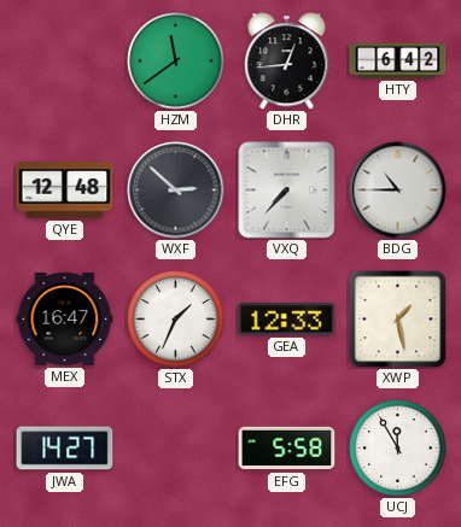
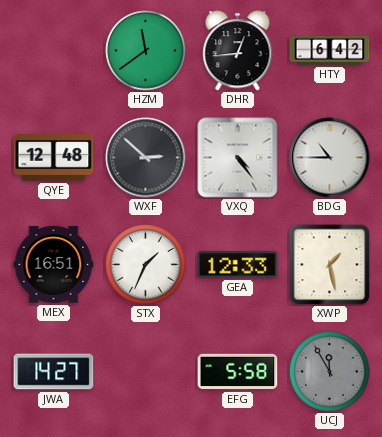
VXQ: 7:37 -> 4:24 (238, 158)
MEX: 16:47 -> 16:51 (54, 264)
UCJ dial: white -> grey (330, 372)
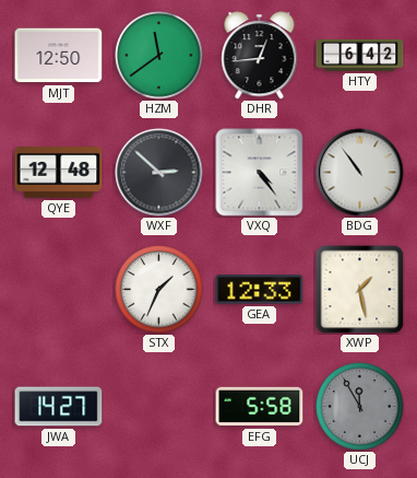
MJT: none -> 12:50 (59, 56)
BDG: 10:45 -> 10:54 (360, 173)
MEX: 16:51 -> none (54, 264)
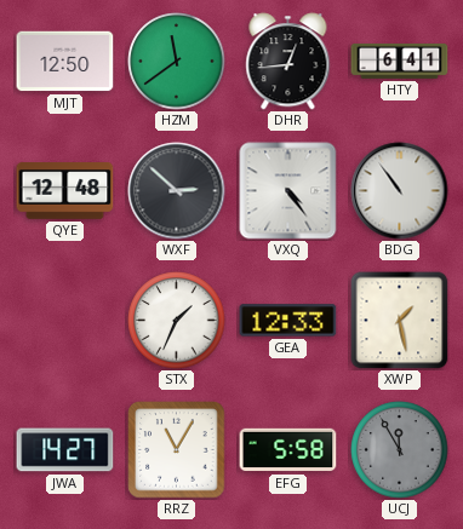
HTY: 6:42 -> 6:41 (400, 61)
RRZ: none -> 11:05 (177, 450)
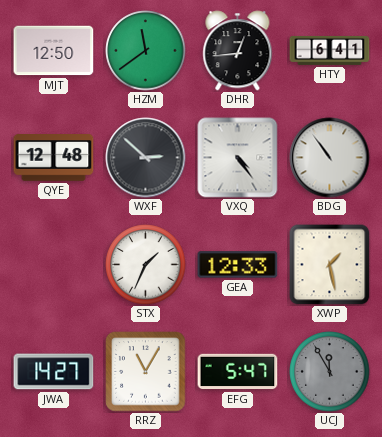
EFG: 5:58 -> 5:47 (238, 372)
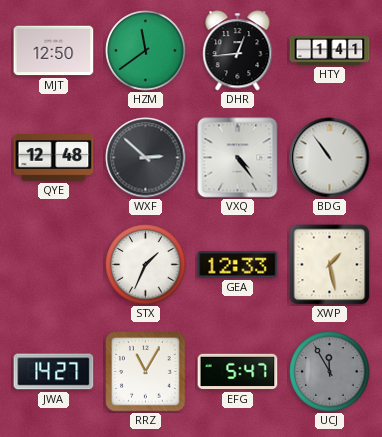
HTY: 6:41 -> 1:41 (330, 50)
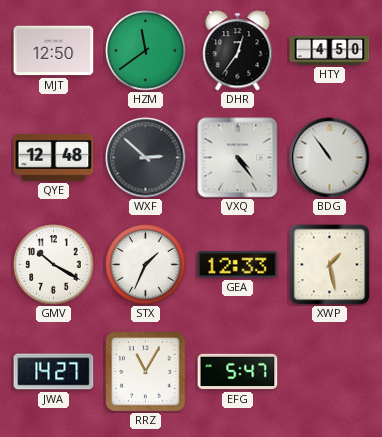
DHR: 12:44 -> 12:36 (238, 51)
HTY: 1:41 -> 4:50 (330, 50)
GMV: none -> 10:20 (54, 265)
UCJ: 11:55 -> none (330, 372)
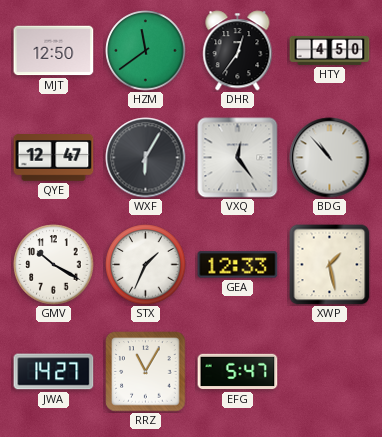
QYE: 12:48 -> 12:47 (54, 158)
WXF: 2:52 -> 6:05 (146, 158)
VXQ: 4:24 -> 12:24 (238, 158)
BDG: 10:54 -> 10:53 (330, 158)
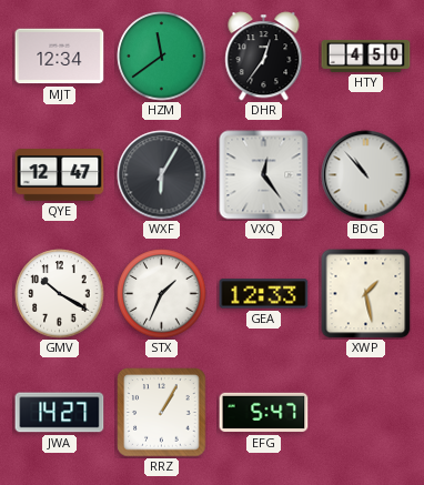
MJT: 12:50 -> 12:34 (60, 57)
RRZ: 11:05 -> 1:05 (162, 413)
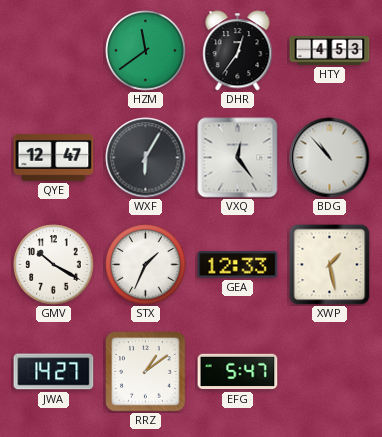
MJT: 12:34 -> none (60, 57)
HTY: 4:50 -> 4:53 (330, 50)
RRZ: 1:05 -> 1:09 (146, 372)
